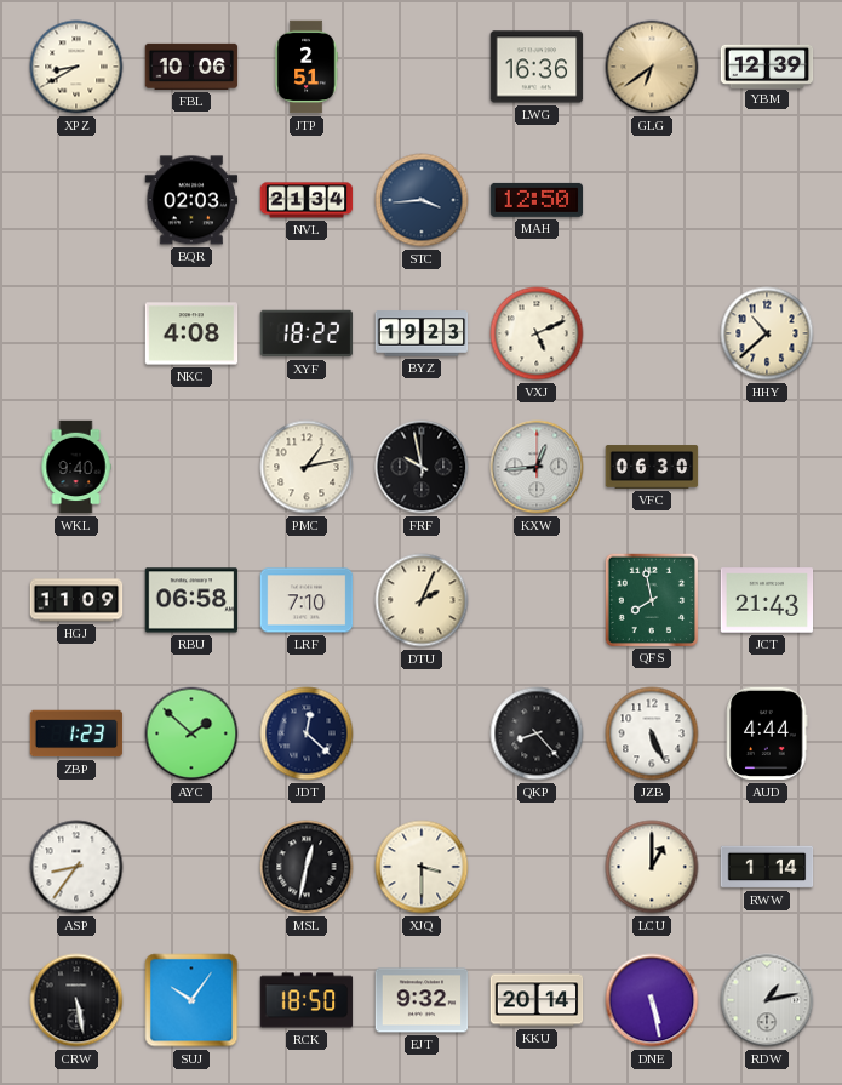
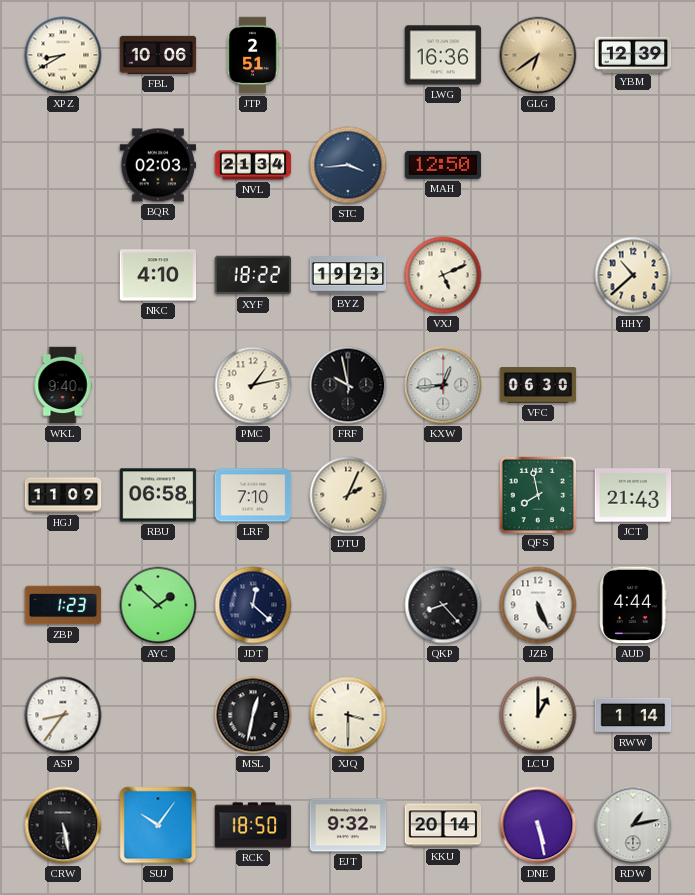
NKC: 4:08 -> 4:10 (158, 275)
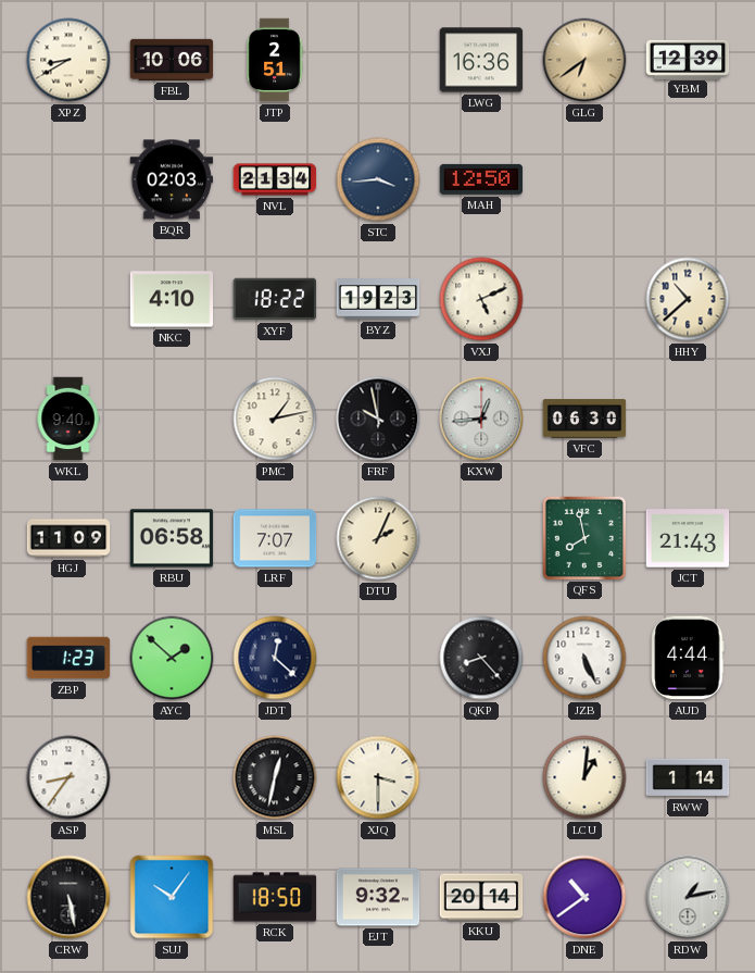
LRF: 7:10 -> 7:07 (275, 538)
LCU: 1:00 -> 1:01 (584, 777)
DNE: 5:28 -> 10:39 (584, 897)
